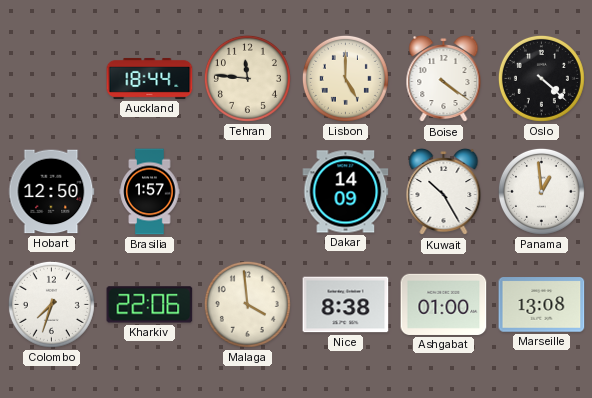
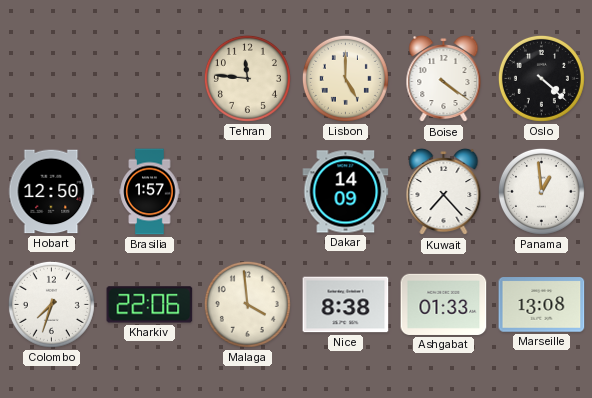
Auckland: 18:44 -> none (150, 78)
Kuwait: 10:25 -> 7:23 (444, 192)
Ashgabat: 01:00 -> 01:33 (444, 304)
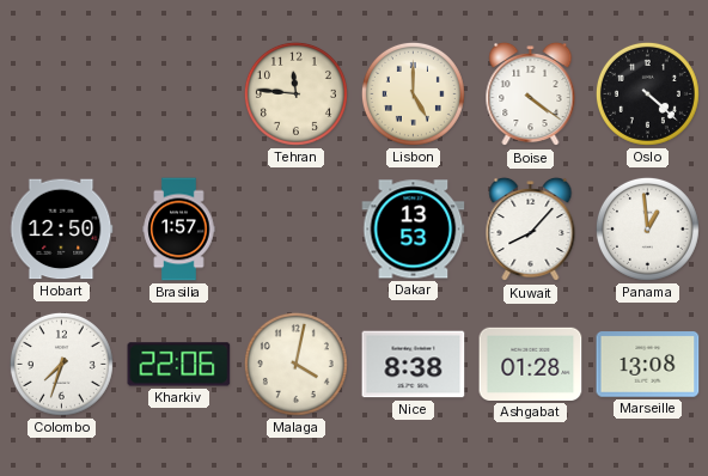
Dakar: 14:09 -> 13:53 (414, 230)
Kuwait: 7:23 -> 8:07 (531, 230)
Malaga: 3:59 -> 4:02 (295, 364)
Ashgabat: 01:33 -> 01:28 (531, 364)
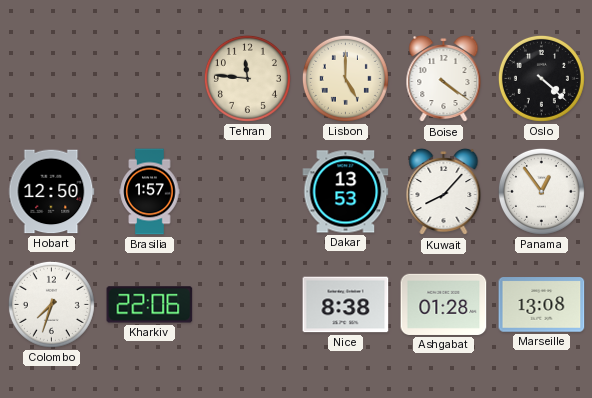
Panama: 12:59 -> 12:54 (541, 191)
Malaga: 4:02 -> none (295, 364)
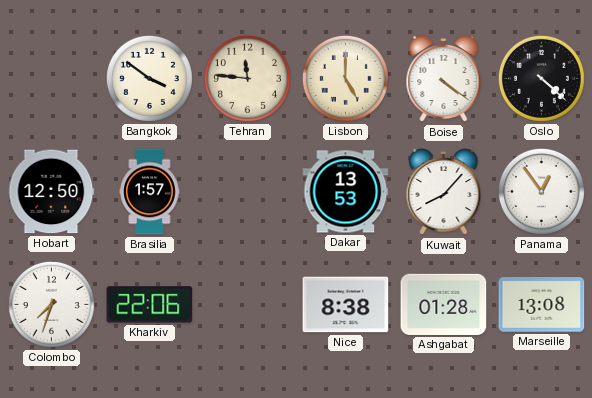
Bangkok: none -> 3:51 (149, 78)
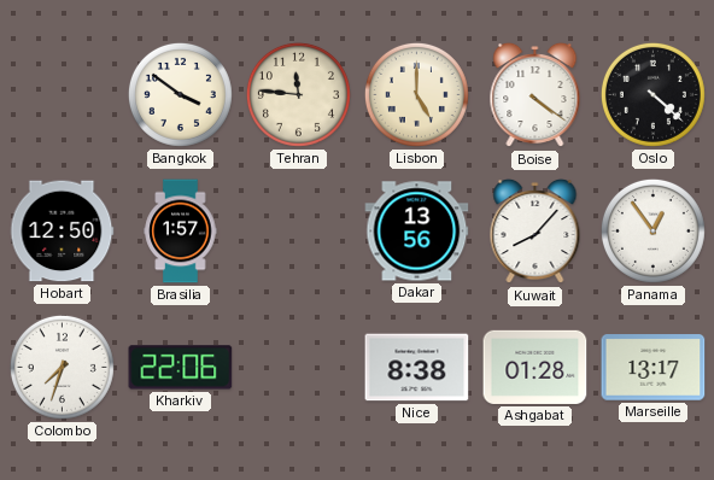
Dakar: 13:53 -> 13:56 (417, 232)
Marseille: 13:08 -> 13:17 (654, 368)
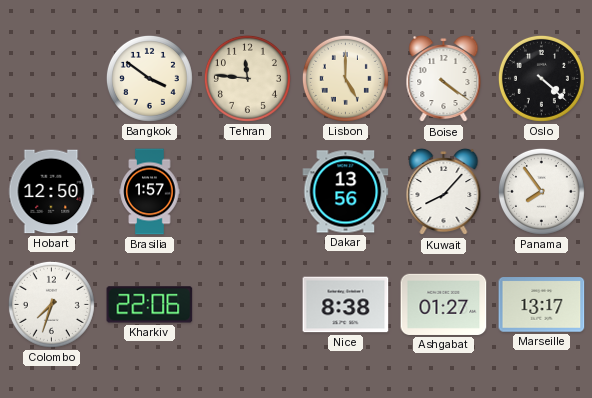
Panama: 12:54 -> 7:54 (541, 191)
Ashgabat: 01:28 -> 01:27 (444, 304)
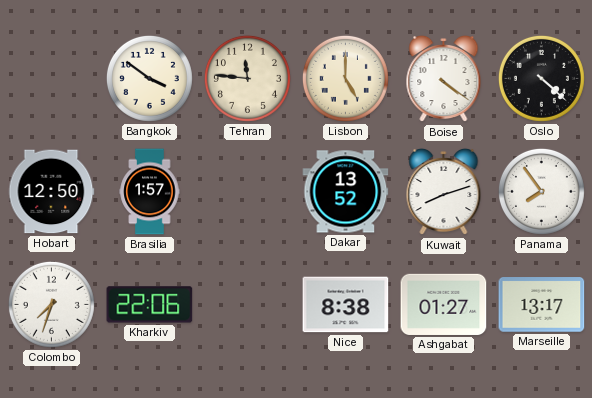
Dakar: 13:56 -> 13:52 (346, 192)
Kuwait: 8:07 -> 8:12 (444, 192)
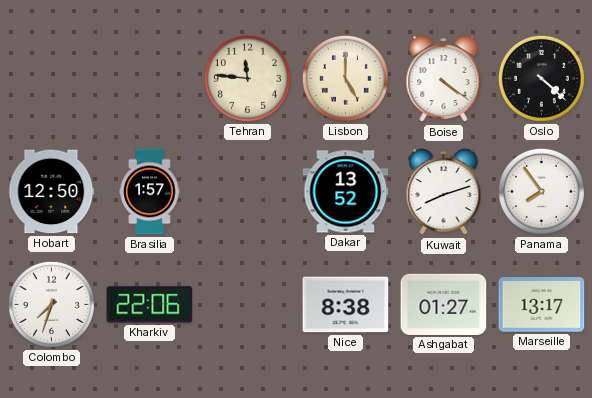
Bangkok: 3:51 -> none (149, 78)
